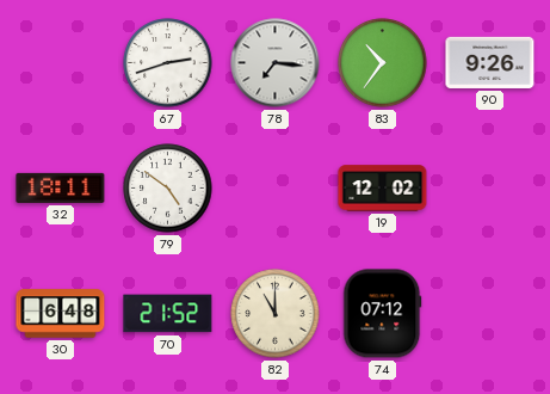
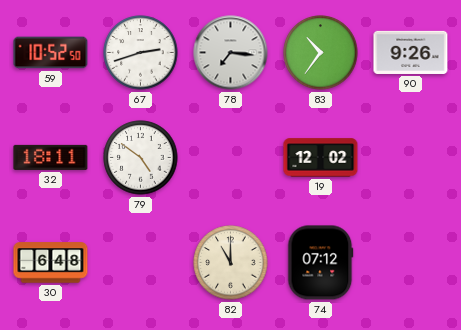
59: none -> 10:52 (51, 53)
70: 21:52 -> none (168, 314)
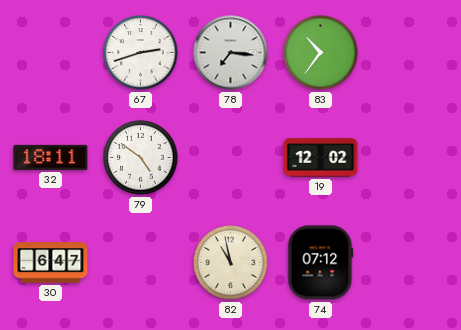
59: 10:52 -> none (51, 53)
90: 9:26 -> none (411, 52)
30: 6:48 -> 6:47 (51, 263)
82: 11:00 -> 10:58 (231, 263)
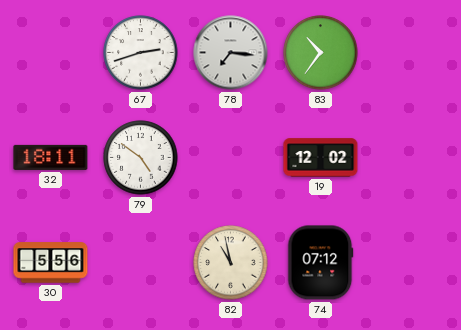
30: 6:47 -> 5:56 (51, 263)
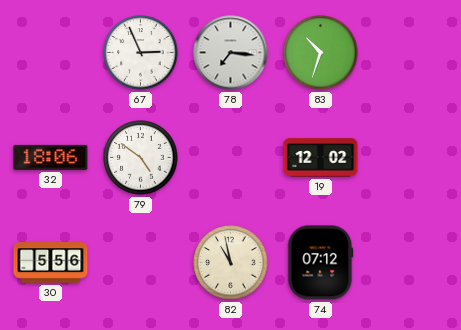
67: 2:42 -> 2:56 (141, 53)
83: 10:36 -> 10:33 (321, 53)
32: 18:11 -> 18:06 (51, 157)
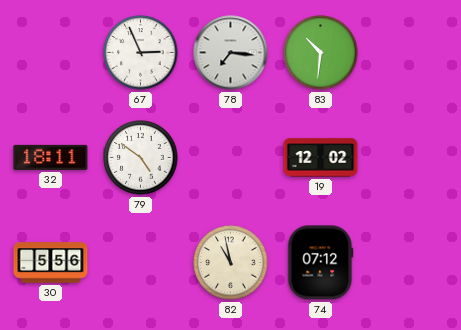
83: 10:33 -> 10:31 (321, 53)
32: 18:06 -> 18:11 (51, 157)
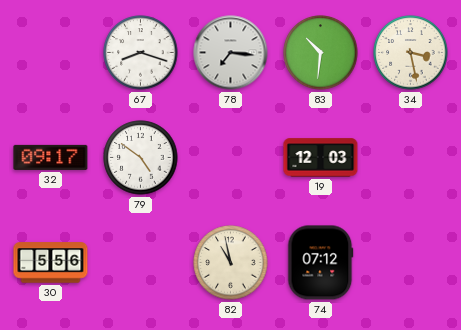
67: 2:56 -> 8:18 (141, 53)
34: none -> 3:28 (411, 53)
32: 18:11 -> 09:17 (51, 157)
19: 12:02 -> 12:03 (321, 158)
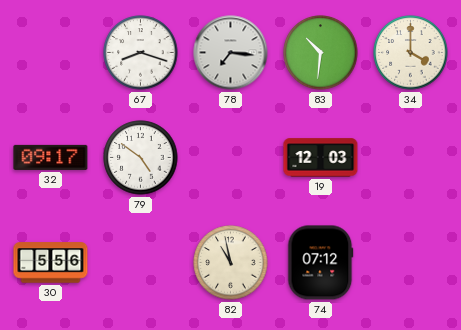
34: 3:28 -> 4:00 (411, 53)
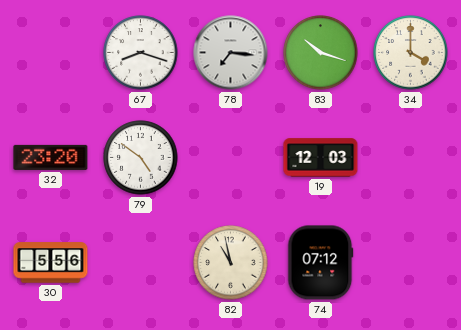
83: 10:31 -> 10:18 (321, 53)
32: 09:17 -> 23:20 (51, 157)
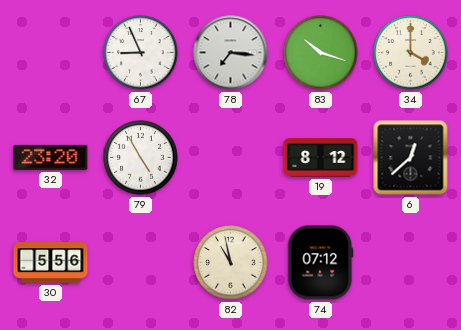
67: 8:18 -> 8:56 (141, 53)
79: 4:51 -> 4:55 (141, 158)
19: 12:03 -> 8:12 (321, 158)
6: none -> 12:38 (411, 158)
